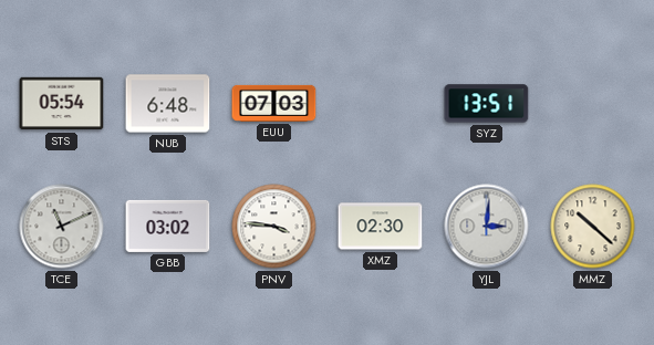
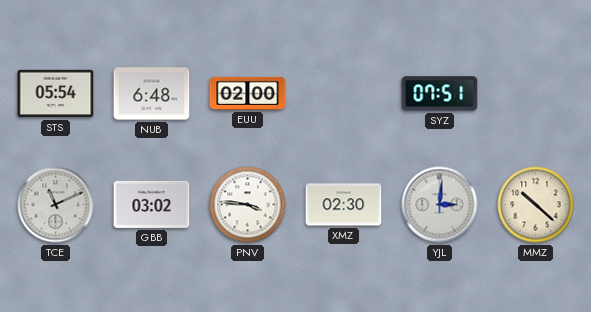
EUU: 07:03 -> 02:00 (248, 93)
SYZ: 13:51 -> 07:51 (440, 94)
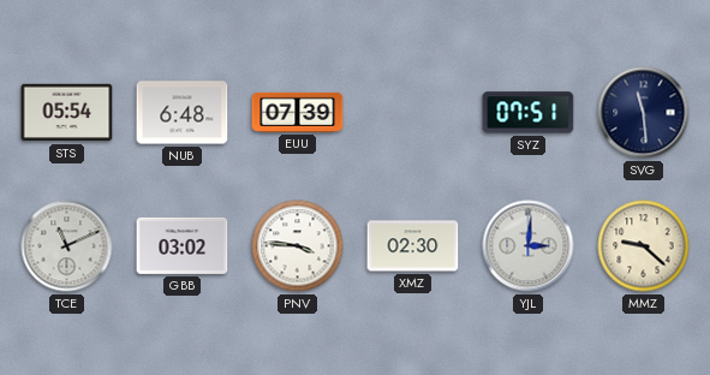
EUU: 02:00 -> 07:39 (298, 112)
SVG: none -> 11:29 (644, 113)
MMZ: 10:22 -> 9:22 (644, 246)
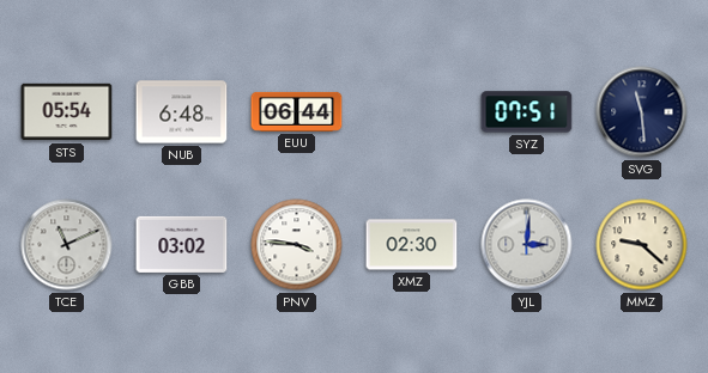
EUU: 07:39 -> 06:44 (297, 111)
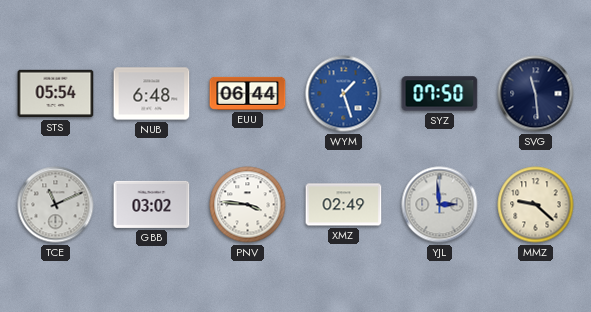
WYM: none -> 1:27 (344, 94)
SYZ: 07:51 -> 07:50 (440, 94)
XMZ: 02:30 -> 02:49 (344, 205)
YJL: 3:01 -> 2:59 (440, 205)
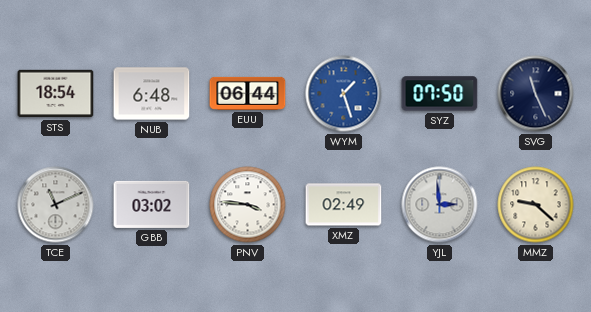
STS: 05:54 -> 18:54 (56, 94)
SVG: 11:29 -> 11:26 (536, 94)
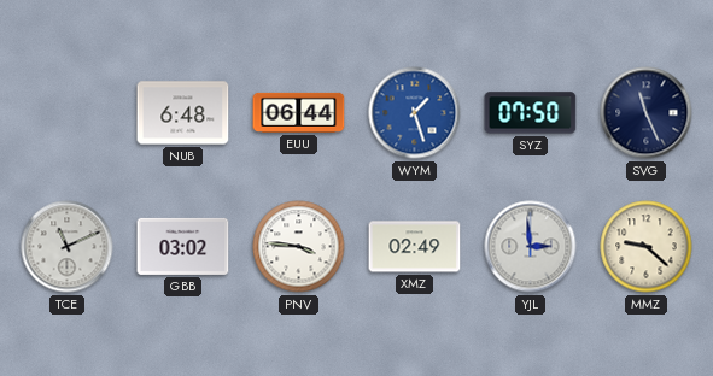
STS: 18:54 -> none (56, 94)
